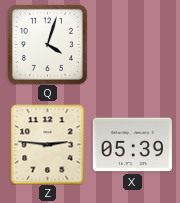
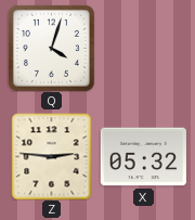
X: 05:39 -> 05:32 (143, 157)
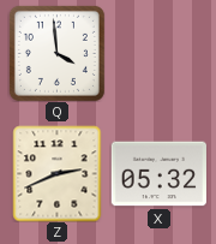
Q: 4:03 -> 3:59 (56, 53)
Z: 2:46 -> 2:41 (58, 173)
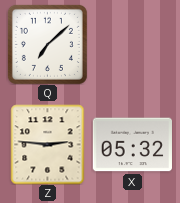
Q: 3:59 -> 7:08 (47, 44)
Z: 2:41 -> 2:46 (48, 144)
